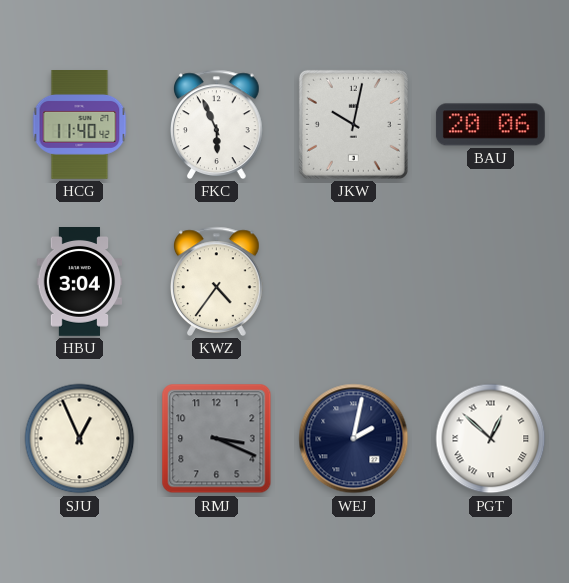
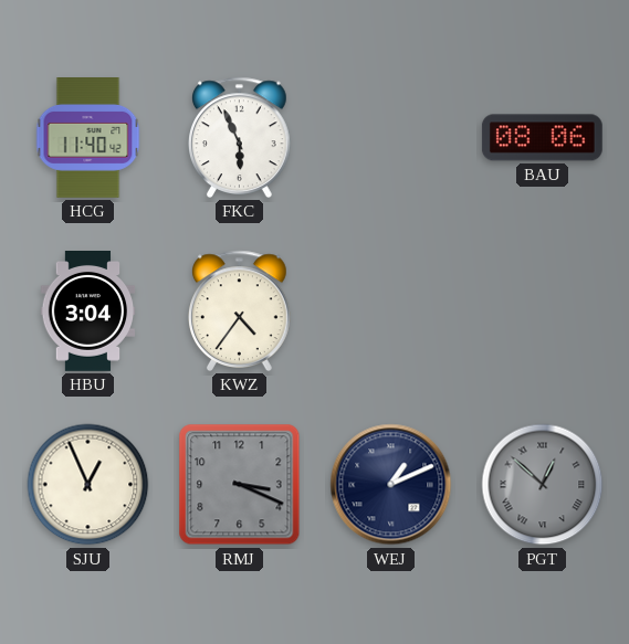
JKW: 10:02 -> none (353, 124)
BAU: 20:06 -> 08:06 (542, 138)
WEJ: 2:02 -> 1:11 (391, 485)
PGT dial: white -> grey (543, 485)
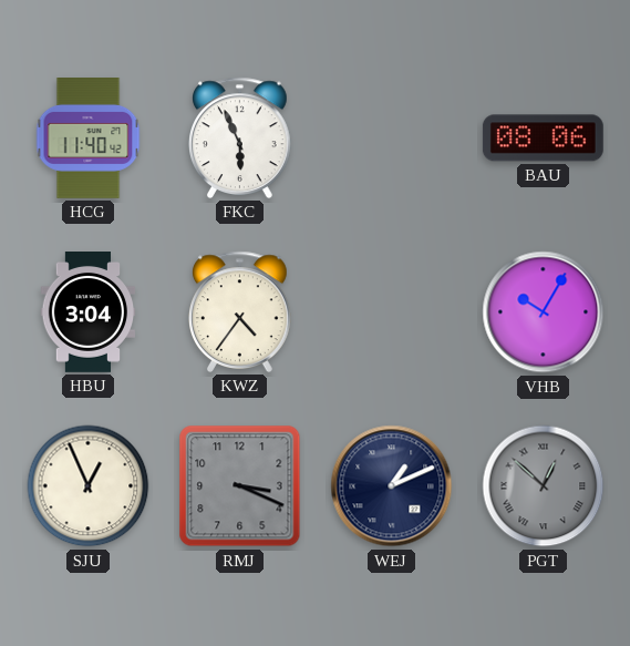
VHB: none -> 10:05 (544, 312)
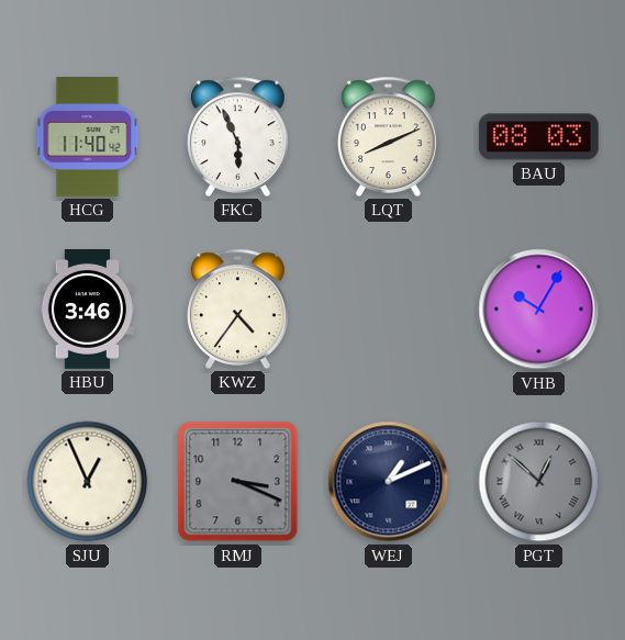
LQT: none -> 8:11 (389, 136)
BAU: 08:06 -> 08:03 (538, 137)
HBU: 3:04 -> 3:46 (88, 310)
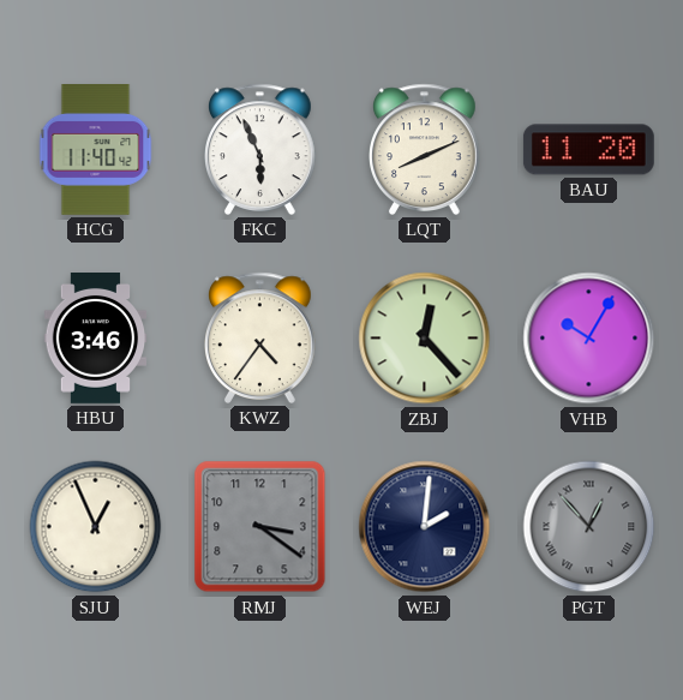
BAU: 08:03 -> 11:20 (588, 150)
ZBJ: none -> 12:23 (425, 339)
RMJ: 3:19 -> 3:21 (260, 527)
WEJ: 1:11 -> 2:01 (425, 527)
PGT: 12:52 -> 12:53 (589, 527)
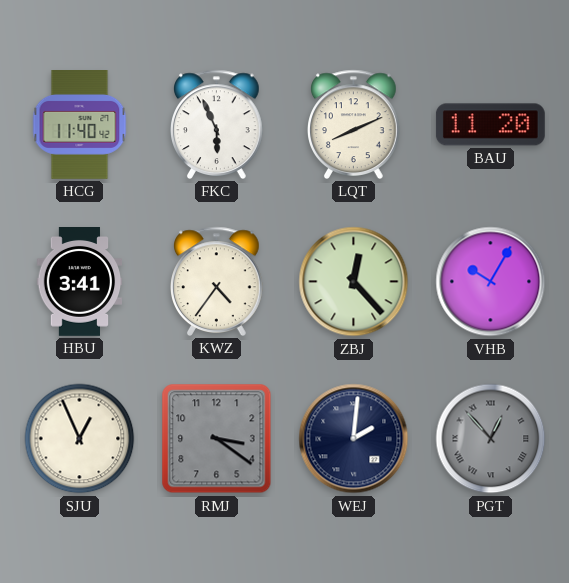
HBU: 3:46 -> 3:41 (80, 282)
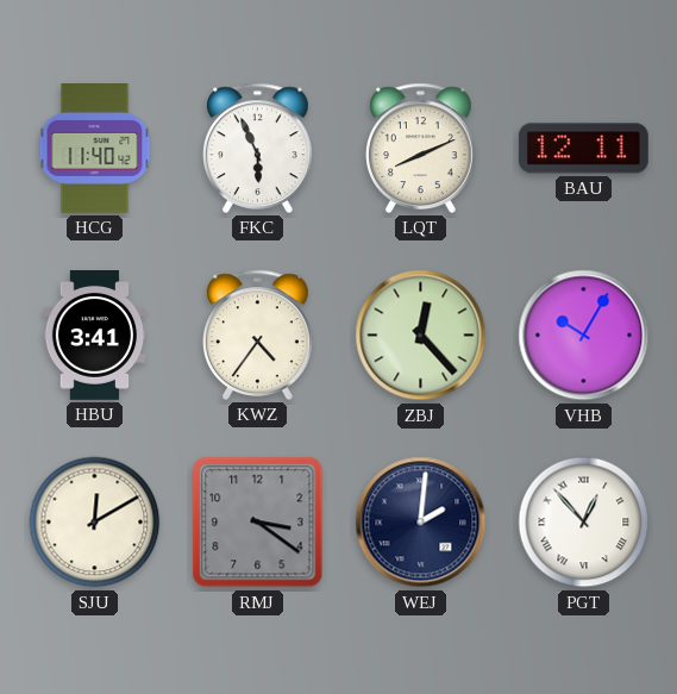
BAU: 11:20 -> 12:11 (583, 149)
SJU: 12:56 -> 12:10 (95, 523)
PGT dial: grey -> white (584, 523)
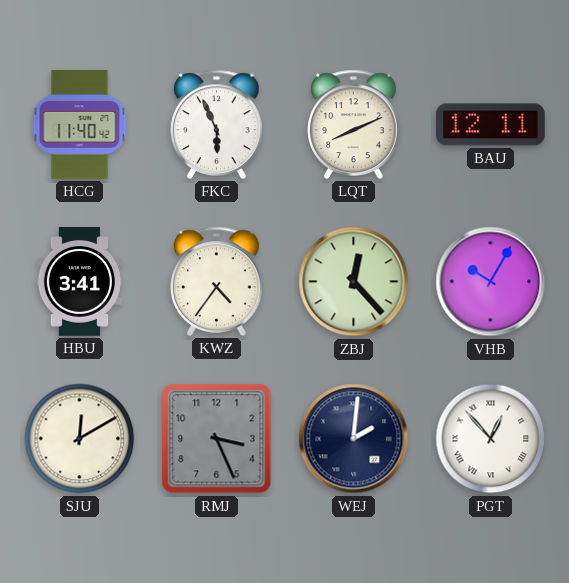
RMJ: 3:21 -> 3:26 (217, 439)
